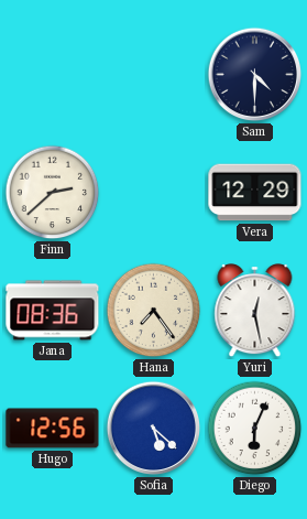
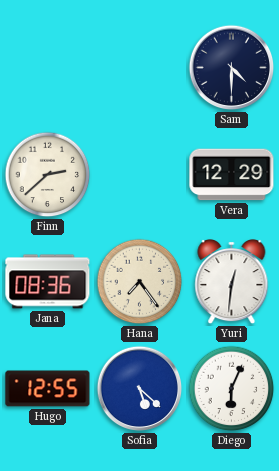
Yuri: 12:28 -> 12:31 (232, 283)
Hugo: 12:56 -> 12:55 (48, 389)
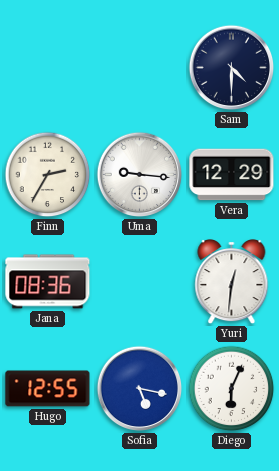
Finn: 2:38 -> 2:35 (48, 175)
Uma: none -> 9:16 (140, 175)
Hana: 7:24 -> none (140, 282)
Sofia: 5:22 -> 5:17 (140, 389)
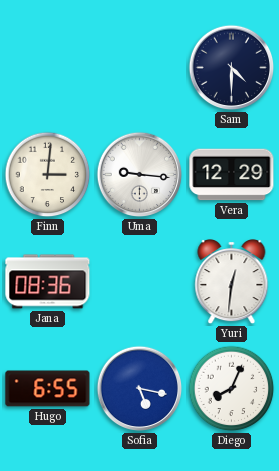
Finn: 2:35 -> 3:01 (48, 175)
Hugo: 12:55 -> 6:55 (48, 389)
Diego: 6:04 -> 8:04 (232, 389)
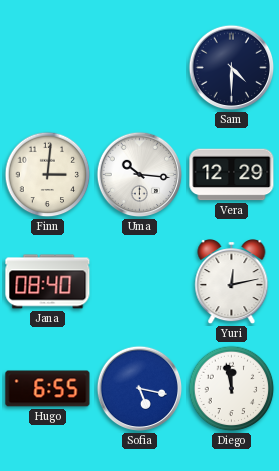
Uma: 9:16 -> 10:16 (140, 175)
Jana: 08:36 -> 08:40 (48, 282)
Yuri: 12:31 -> 12:13 (232, 283)
Diego: 8:04 -> 11:58 (232, 389)
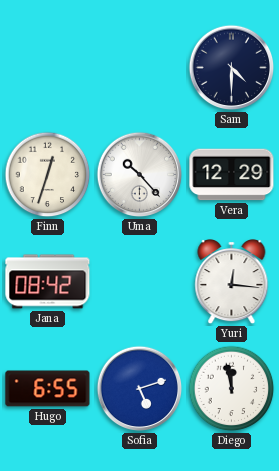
Finn: 3:01 -> 12:33 (48, 175)
Uma: 10:16 -> 10:23 (140, 175)
Jana: 08:40 -> 08:42 (48, 282)
Yuri: 12:13 -> 12:16 (232, 283)
Sofia: 5:17 -> 5:12 (140, 389)
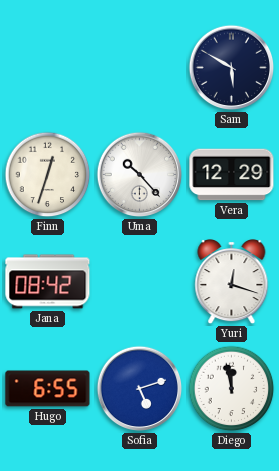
Sam: 4:30 -> 5:50 (232, 68)
Yuri: 12:16 -> 12:18 (232, 283)
